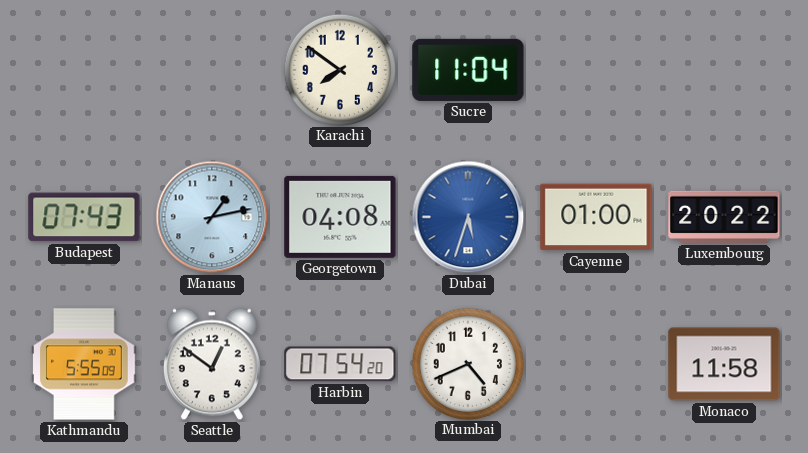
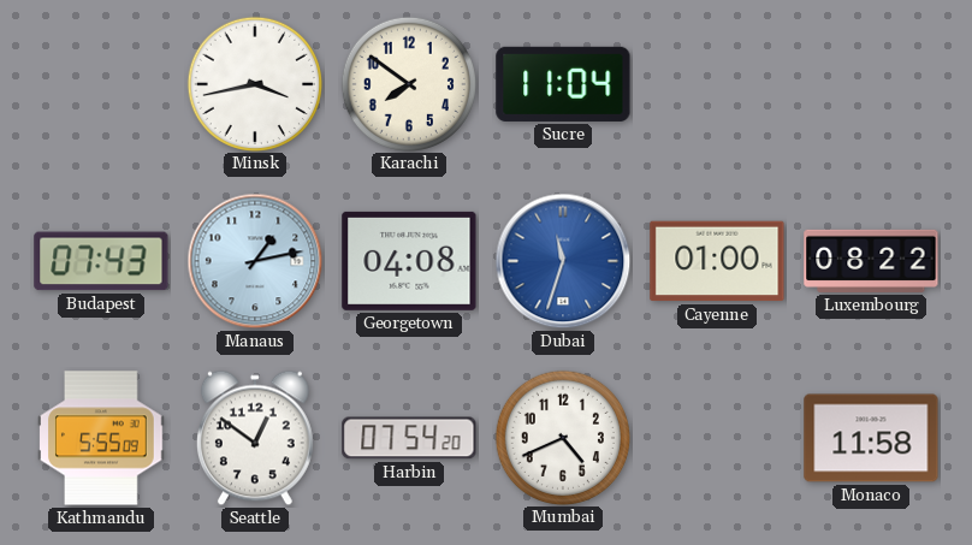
Minsk: none -> 3:43 (254, 83)
Dubai: 5:33 -> 11:33 (563, 261)
Luxembourg: 20:22 -> 08:22 (871, 261)
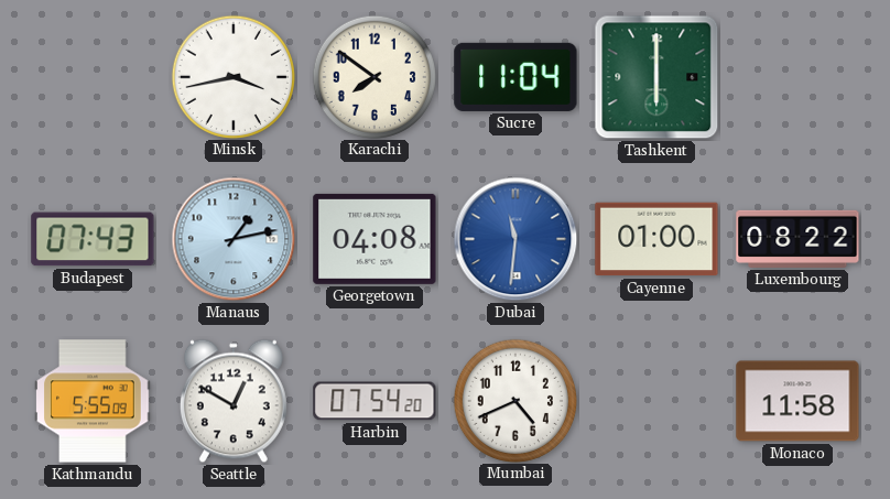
Tashkent: none -> 6:00 (656, 77)
Dubai: 11:33 -> 11:31 (515, 239)
Seattle: 12:51 -> 12:50 (234, 401)
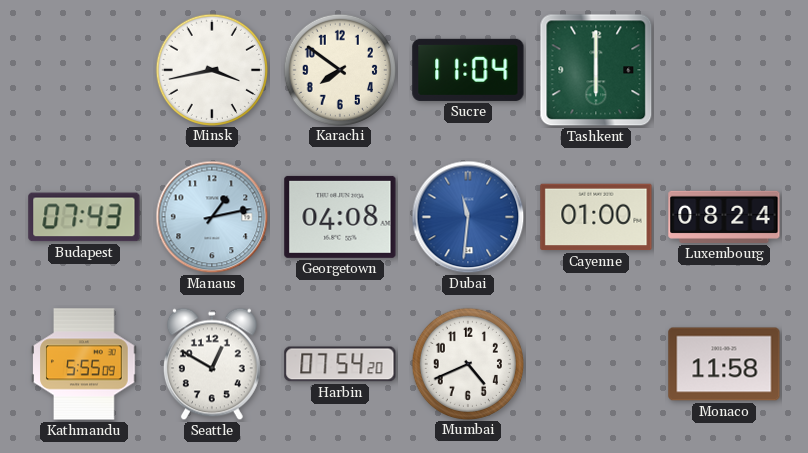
Luxembourg: 08:22 -> 08:24 (724, 217)
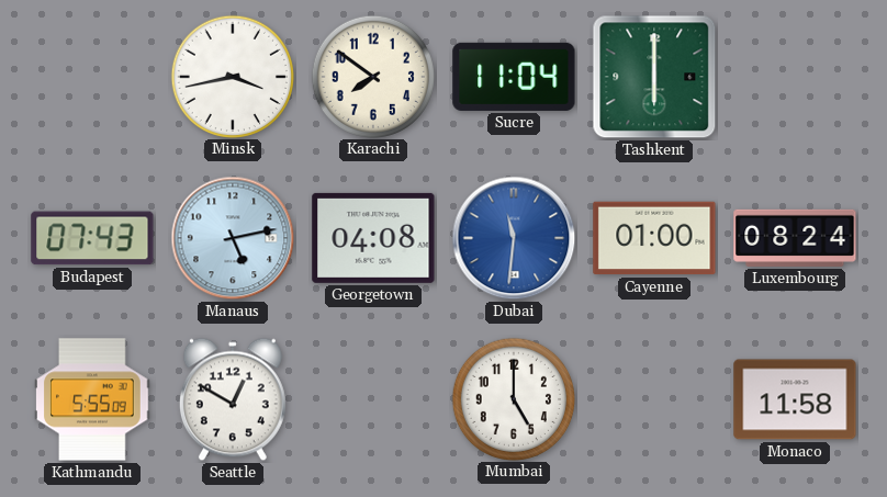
Manaus: 1:13 -> 5:13 (233, 238)
Harbin: 07:54 -> none (340, 364)
Mumbai: 4:41 -> 5:00 (513, 398)
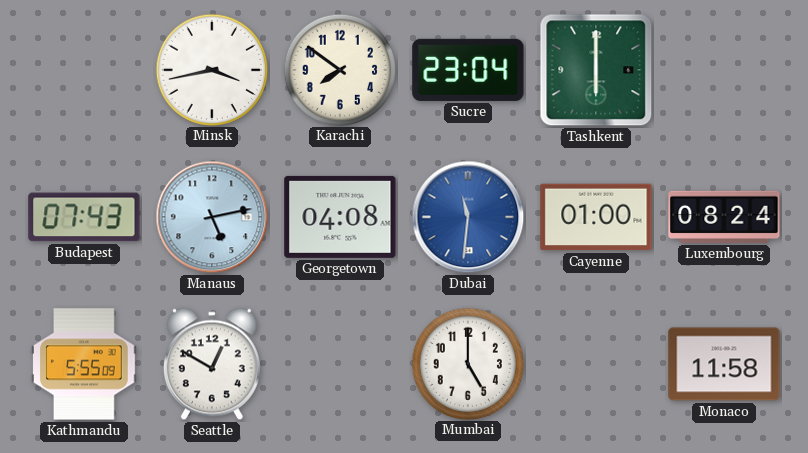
Sucre: 11:04 -> 23:04 (468, 70)
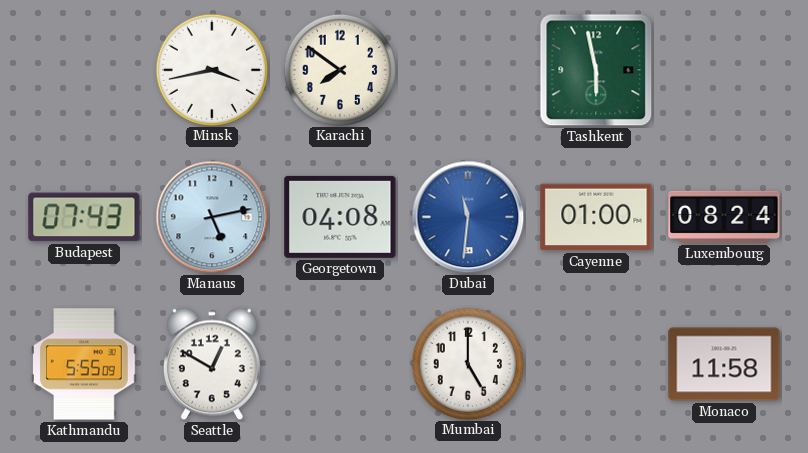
Sucre: 23:04 -> none (468, 70)
Tashkent: 6:00 -> 5:58 (596, 70)
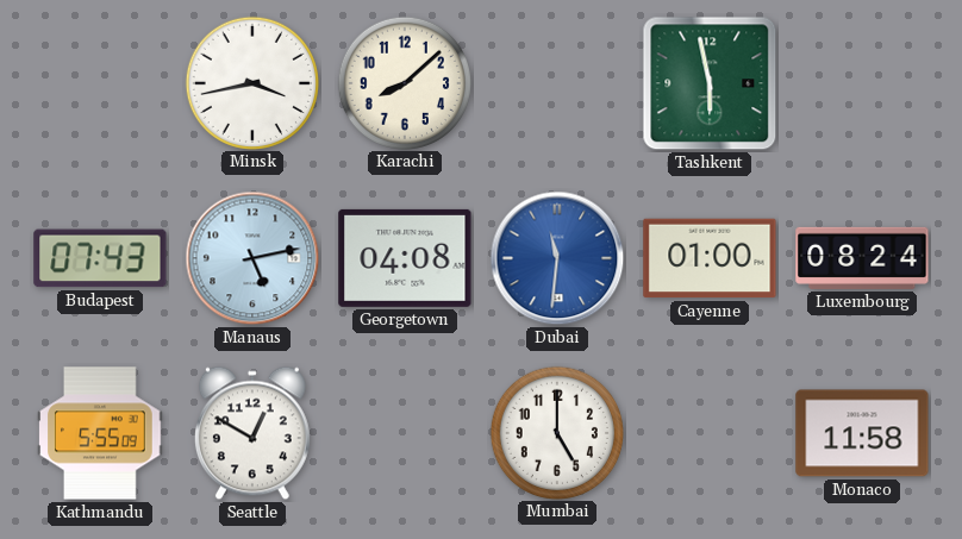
Karachi: 7:51 -> 8:08 (404, 82)
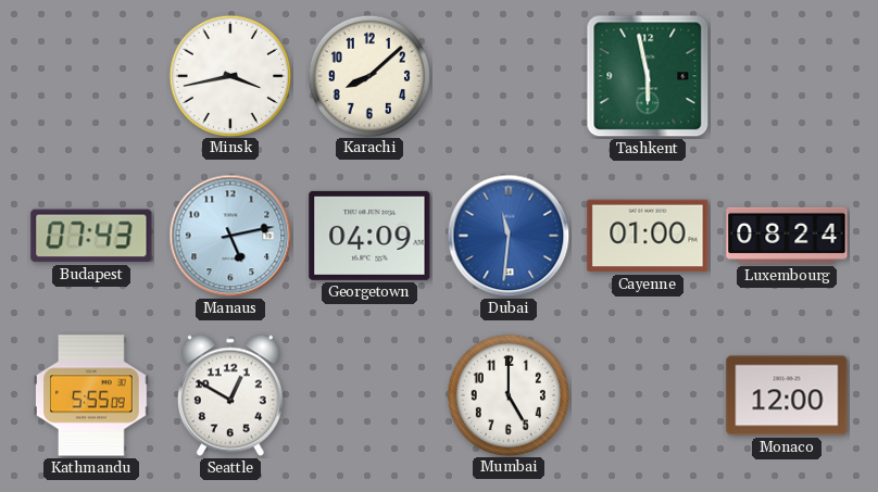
Georgetown: 04:08 -> 04:09 (369, 236)
Monaco: 11:58 -> 12:00 (787, 395)
